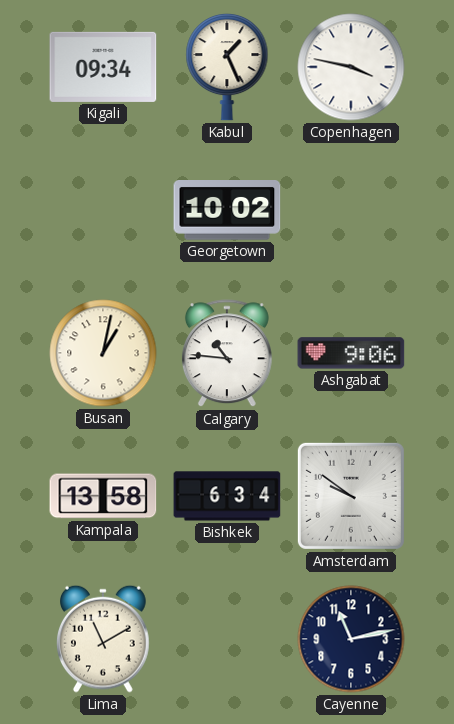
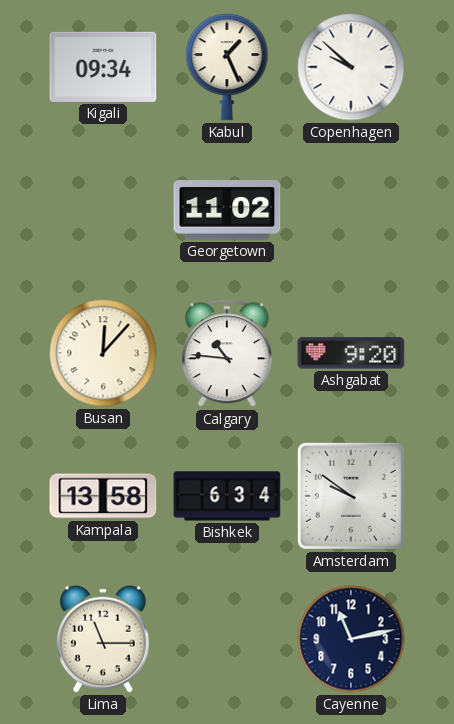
Copenhagen: 3:47 -> 9:52 (351, 67)
Georgetown: 10:02 -> 11:02 (227, 210)
Busan: 1:02 -> 12:07 (103, 353)
Ashgabat: 9:06 -> 9:20 (351, 353)
Lima: 11:10 -> 11:15 (104, 639)
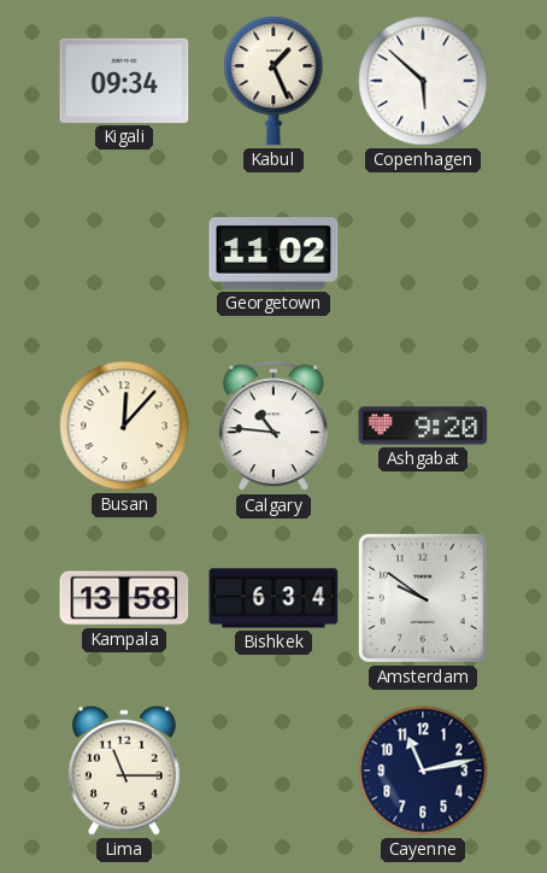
Copenhagen: 9:52 -> 5:52 (423, 81)
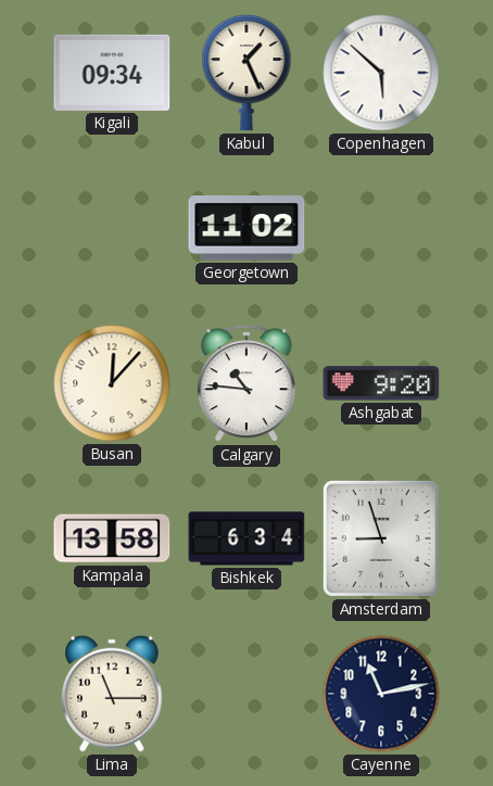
Amsterdam: 9:51 -> 8:57 (381, 538)
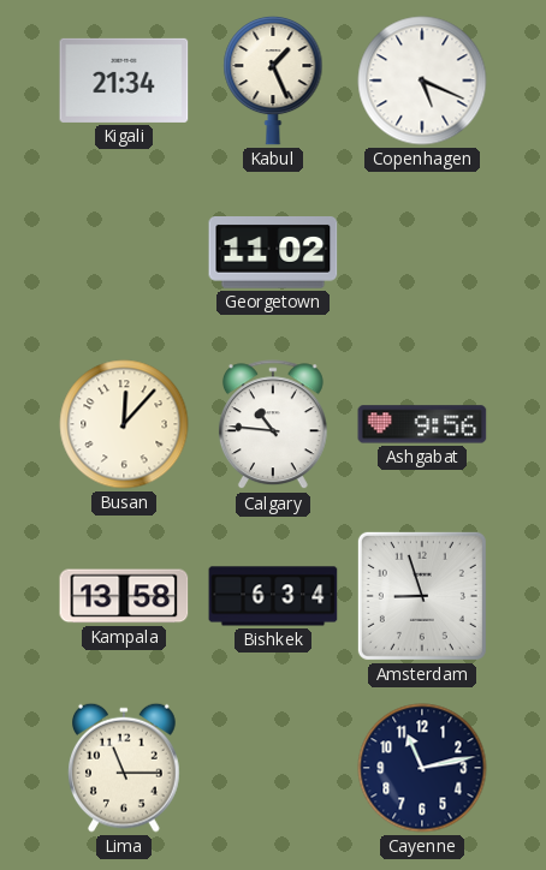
Kigali: 09:34 -> 21:34 (124, 81)
Copenhagen: 5:52 -> 5:19 (422, 81)
Ashgabat: 9:20 -> 9:56 (422, 424)
